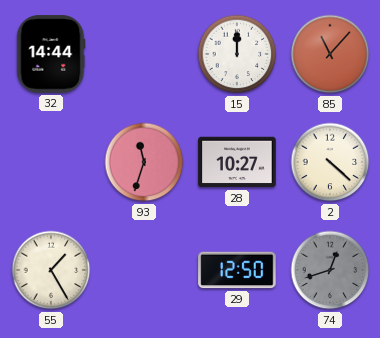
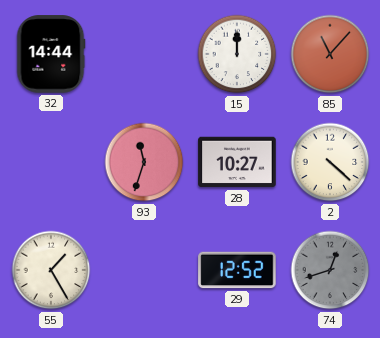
29: 12:50 -> 12:52 (237, 270)
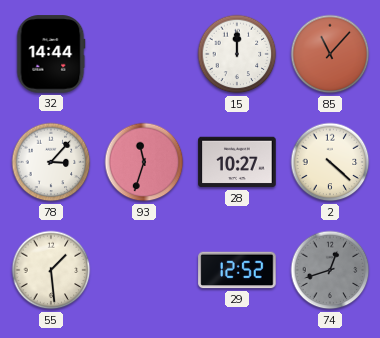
78: none -> 3:07 (51, 162)
55: 1:25 -> 1:29 (51, 270)
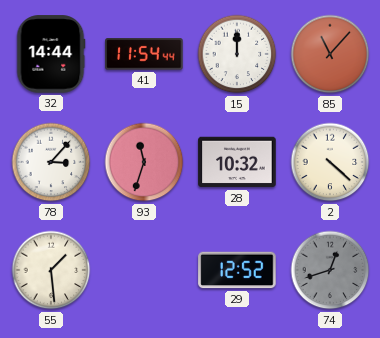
41: none -> 11:54 (144, 54)
28: 10:27 -> 10:32 (237, 162)
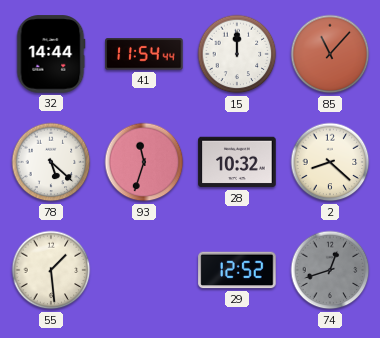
78: 3:07 -> 5:22 (51, 162)
2: 4:22 -> 8:22 (330, 162)
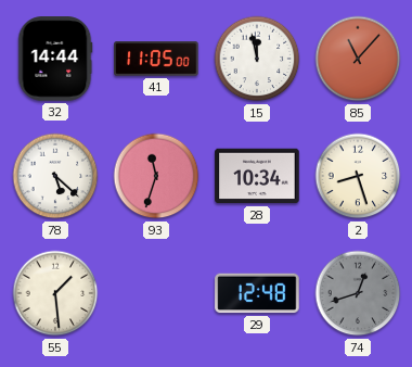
41: 11:54 -> 11:05 (156, 59)
15: 12:00 -> 11:58 (257, 59)
28: 10:32 -> 10:34 (257, 176)
2: 8:22 -> 8:27 (358, 176)
29: 12:52 -> 12:48 (257, 293)
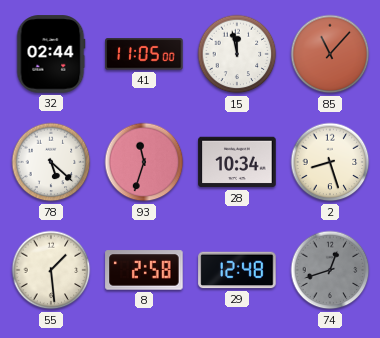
32: 14:44 -> 02:44 (51, 54)
8: none -> 2:58 (144, 270)
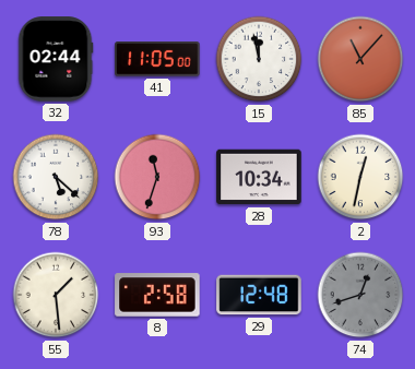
2: 8:27 -> 12:32 (360, 177)
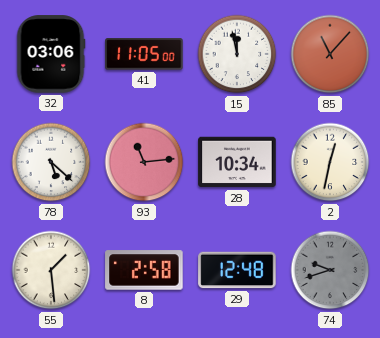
32: 02:44 -> 03:06 (51, 54)
93: 11:33 -> 11:14 (144, 162)
74: 12:42 -> 9:42 (330, 270)
